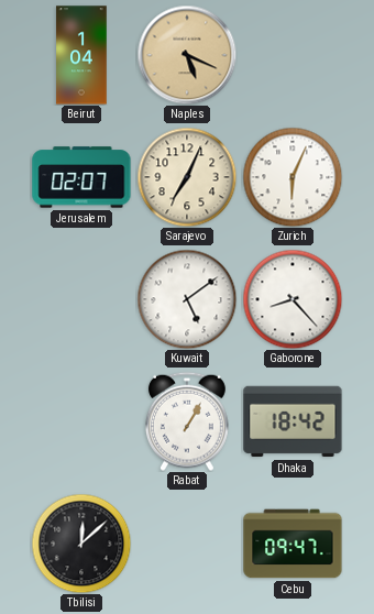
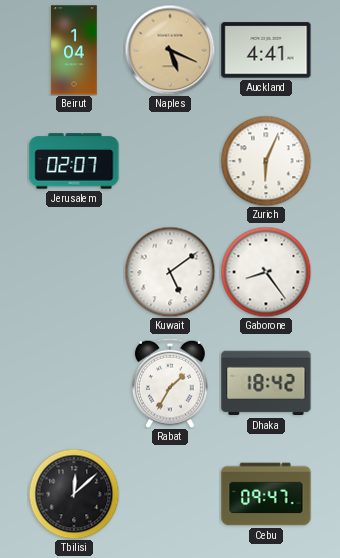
Auckland: none -> 4:41 (266, 50)
Sarajevo: 7:04 -> none (187, 177)
Gaborone: 8:23 -> 8:24 (266, 272)
Rabat: 1:05 -> 1:35 (170, 383)
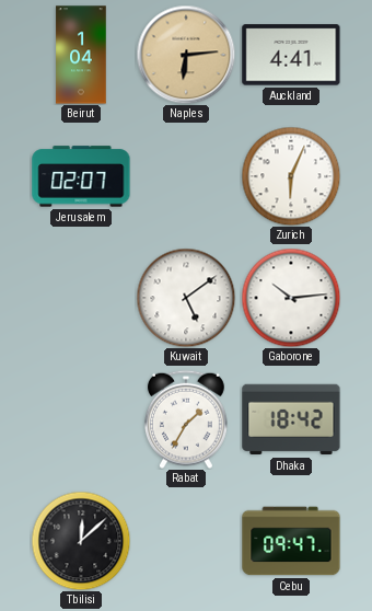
Naples: 5:19 -> 6:14 (186, 55)
Gaborone: 8:24 -> 10:14 (291, 298)
